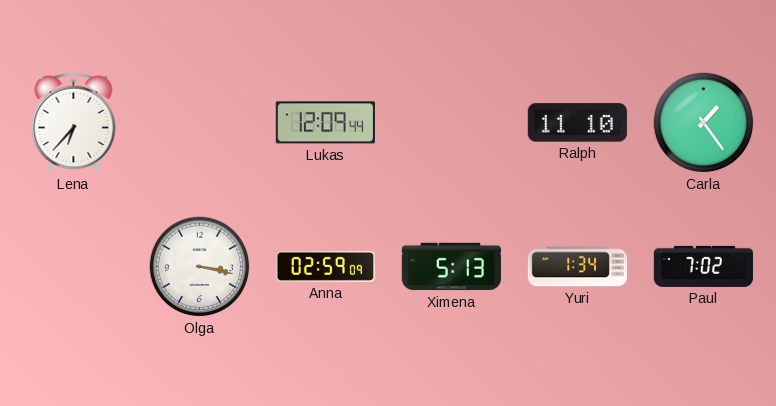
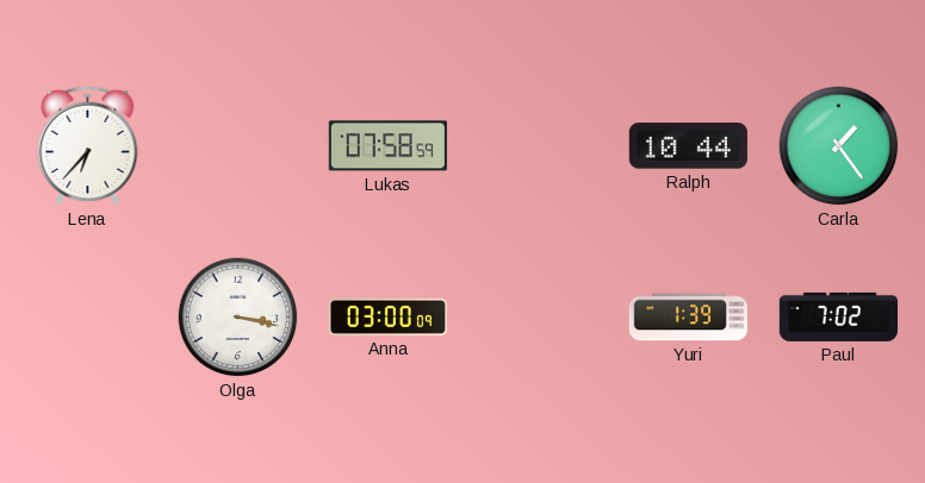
Lukas: 12:09 -> 07:58 (387, 146)
Ralph: 11:10 -> 10:44 (688, 146)
Anna: 02:59 -> 03:00 (387, 316)
Ximena: 5:13 -> none (451, 267)
Yuri: 1:34 -> 1:39 (688, 318)
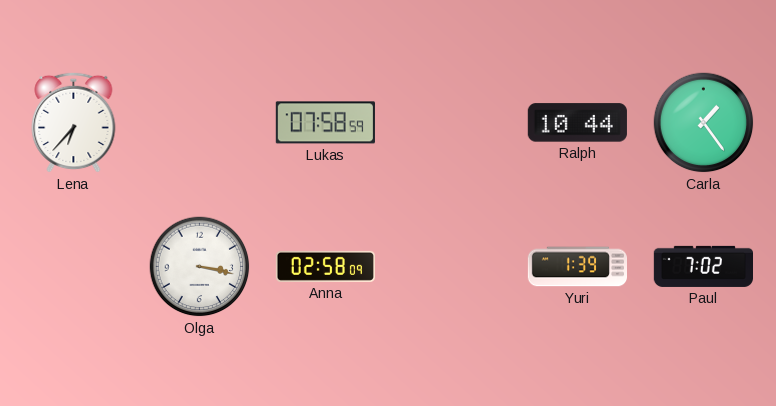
Anna: 03:00 -> 02:58 (325, 266)
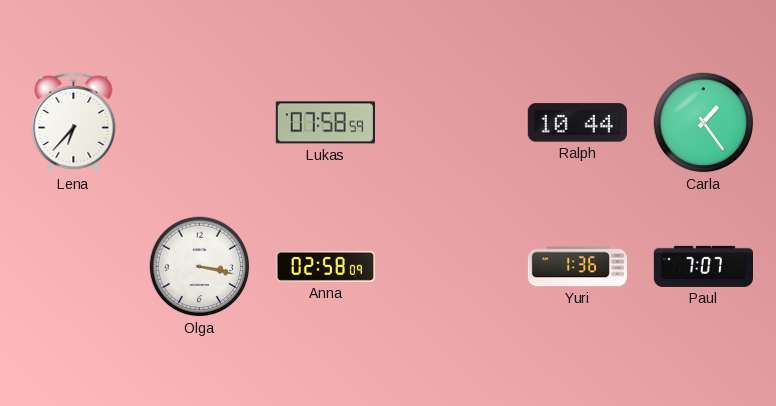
Yuri: 1:39 -> 1:36 (577, 267)
Paul: 7:02 -> 7:07 (703, 266)
